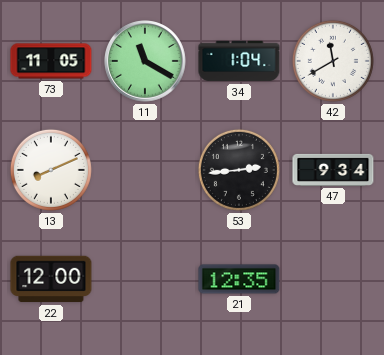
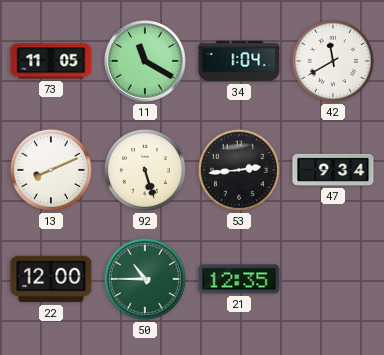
92: none -> 5:27 (145, 170)
50: none -> 10:45 (145, 279)
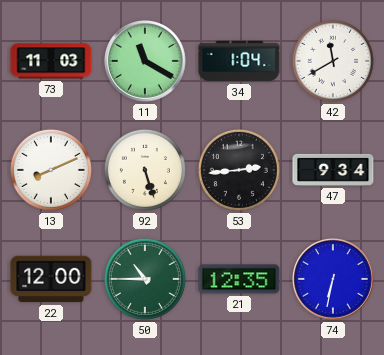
73: 11:05 -> 11:03 (51, 61)
74: none -> 6:32 (334, 280)
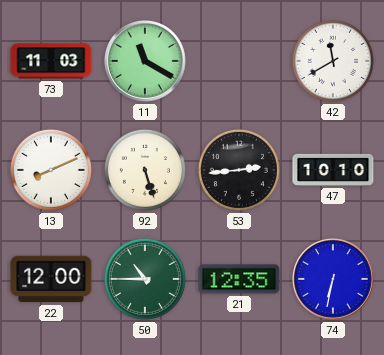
34: 1:04 -> none (239, 61)
47: 9:34 -> 10:10 (333, 170)
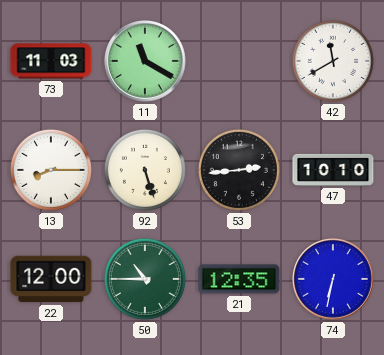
13: 8:11 -> 8:15 (51, 170)
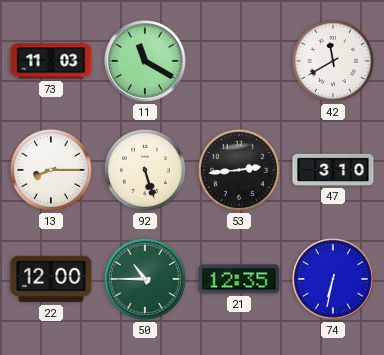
47: 10:10 -> 3:10 (333, 170)
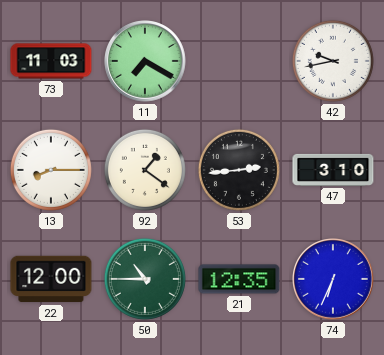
11: 11:20 -> 7:20 (146, 62)
42: 11:40 -> 9:43 (333, 61)
92: 5:27 -> 1:21 (145, 170)
74: 6:32 -> 6:34 (334, 280)
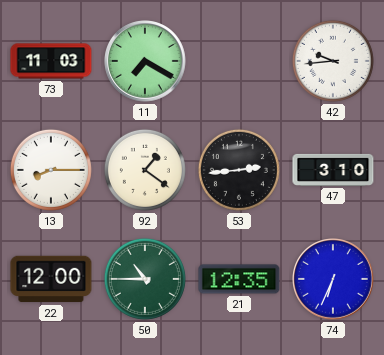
42: 9:43 -> 9:44 (333, 61)
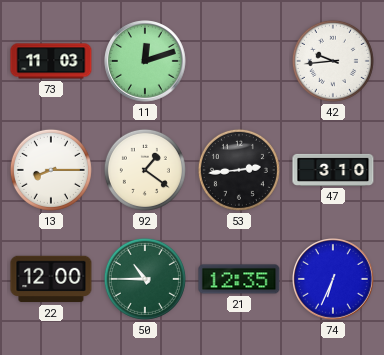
11: 7:20 -> 12:12 (146, 62)
